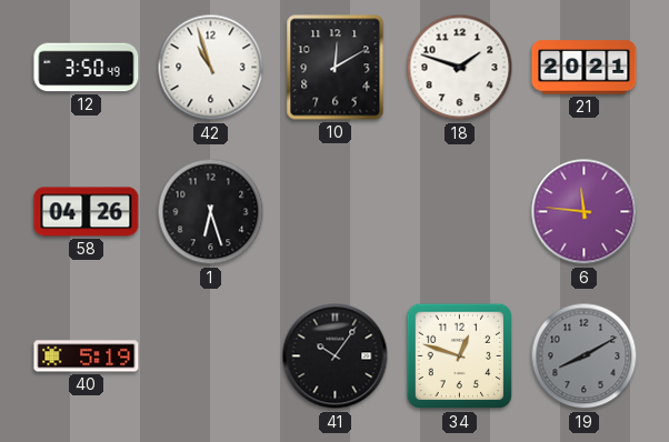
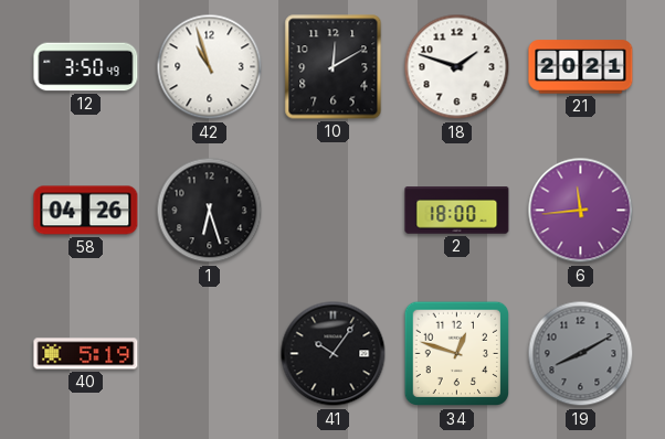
2: none -> 18:00 (457, 211)
6: 11:46 -> 11:44 (581, 211)
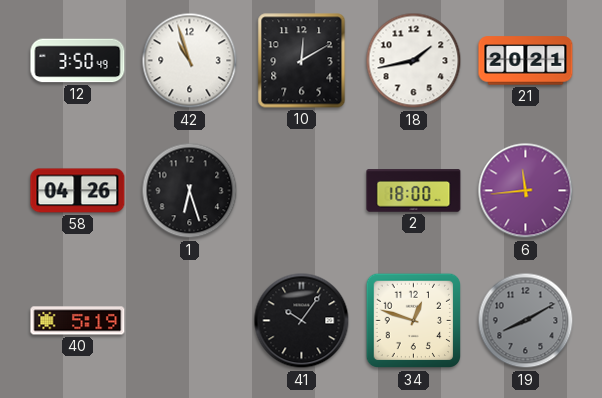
18: 1:48 -> 1:43 (414, 61)
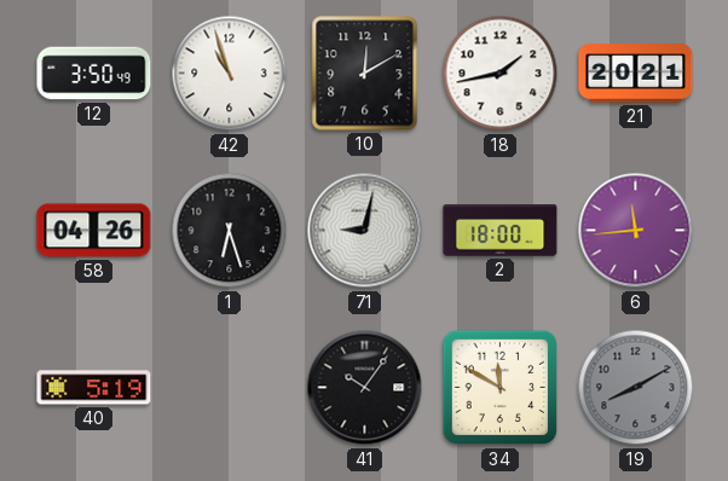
71: none -> 9:02 (365, 231)
34: 12:48 -> 11:50 (501, 388)
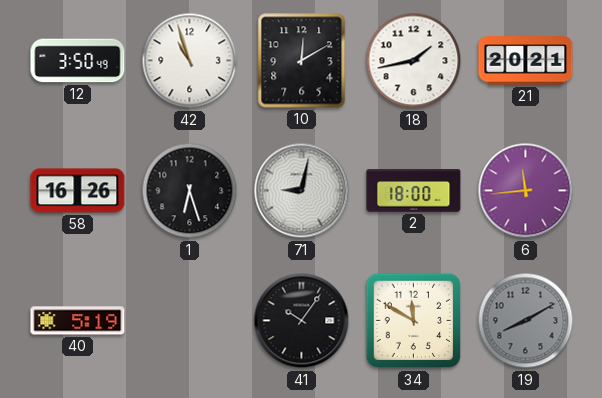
58: 04:26 -> 16:26 (78, 191)
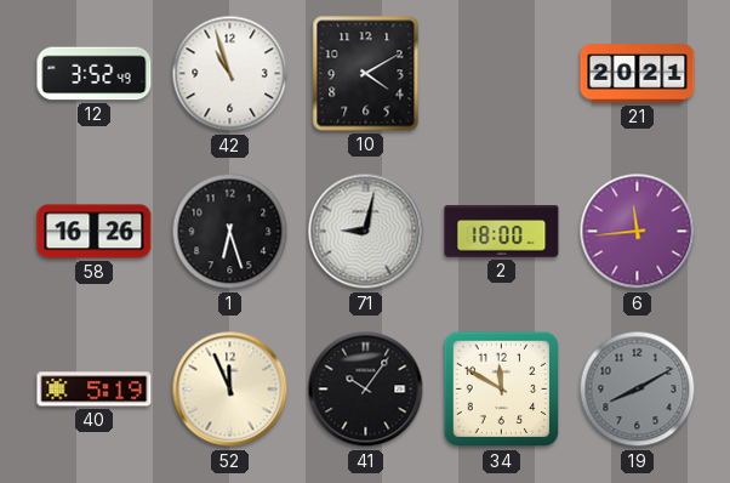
12: 3:50 -> 3:52 (95, 74)
10: 12:10 -> 4:10 (366, 74)
18: 1:43 -> none (414, 61)
52: none -> 11:56 (230, 390)
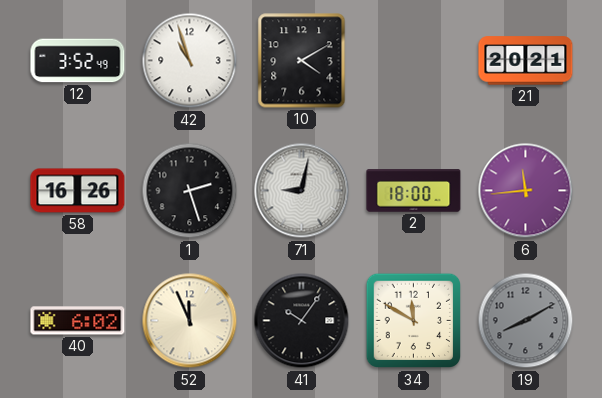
1: 6:27 -> 2:27 (190, 191)
40: 5:19 -> 6:02 (78, 321)
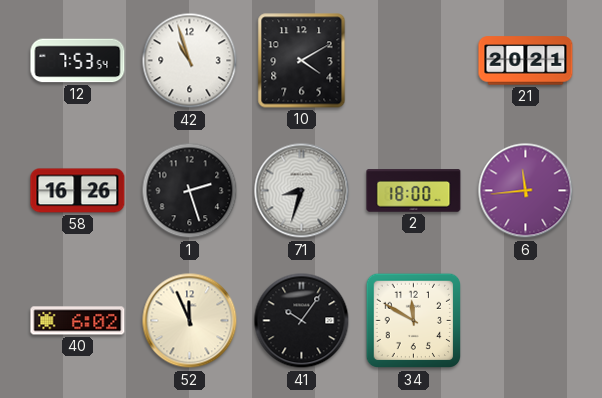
12: 3:52 -> 7:53 (78, 61)
71: 9:02 -> 8:33 (302, 191)
19: 8:10 -> none (526, 321)
